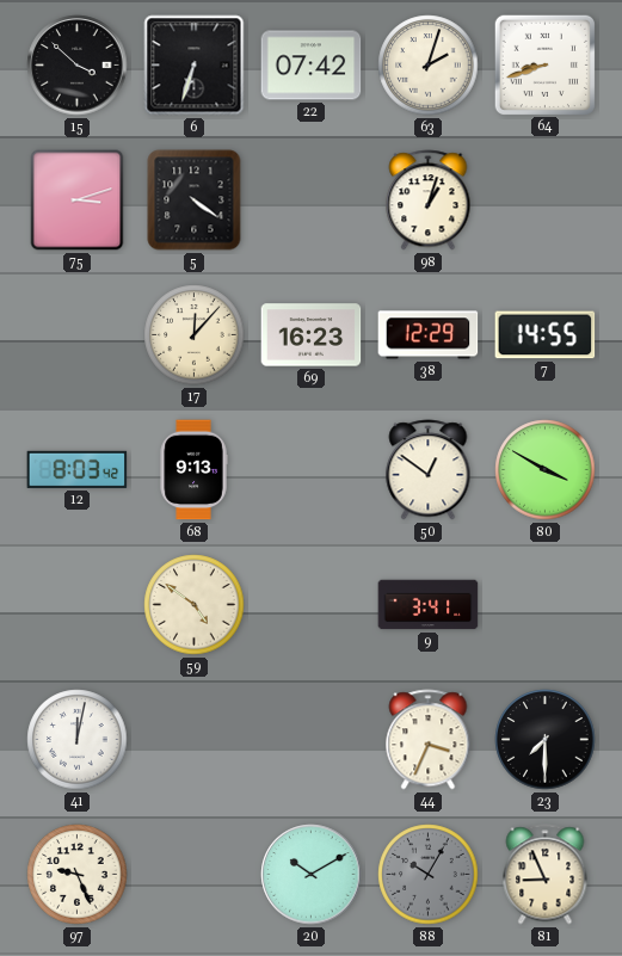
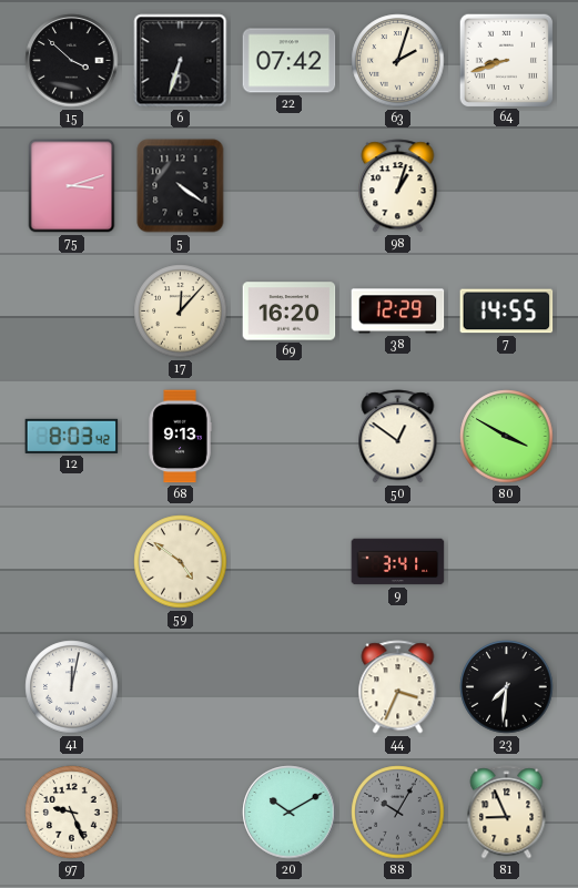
69: 16:23 -> 16:20 (290, 312)
23: 7:30 -> 7:31 (507, 687)
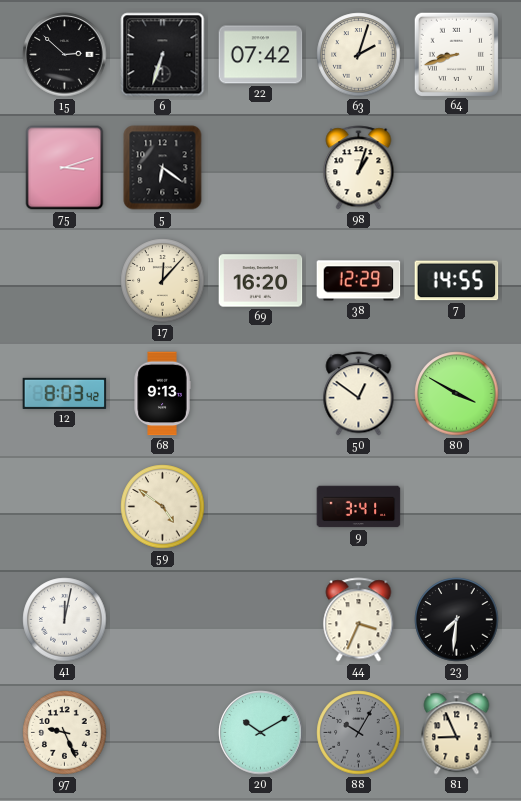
15: 3:52 -> 2:52 (65, 55)
5: 4:21 -> 6:21 (163, 168)
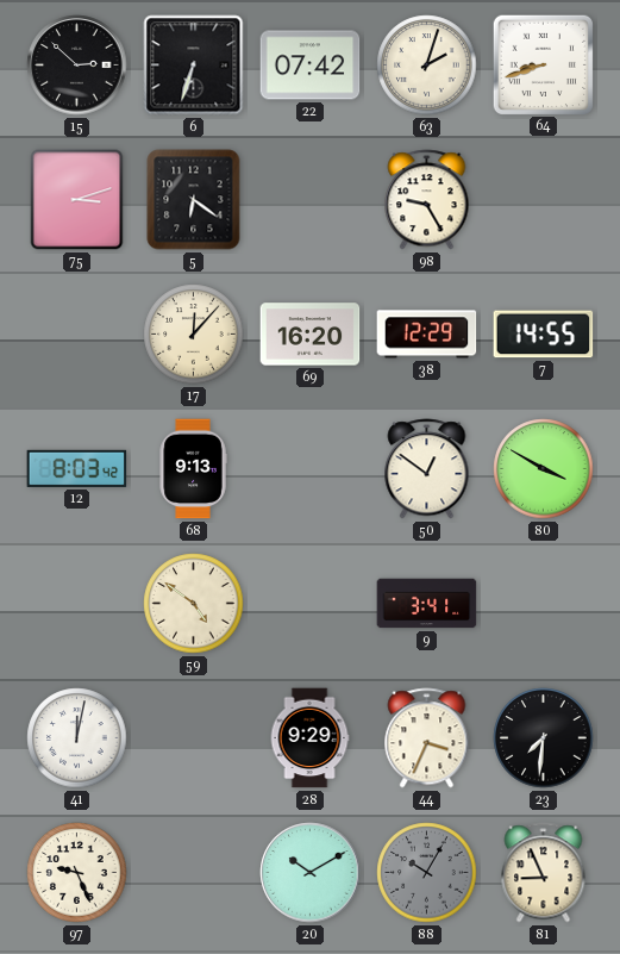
98: 1:03 -> 9:25 (427, 200)
28: none -> 9:29 (309, 738)
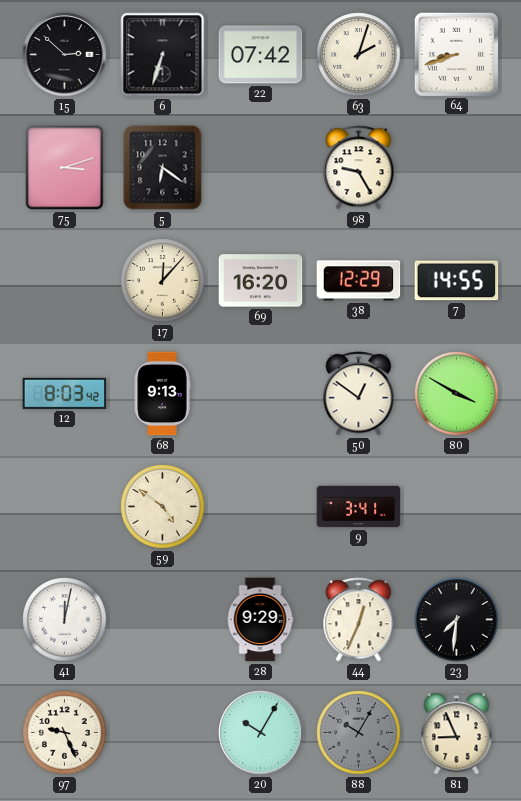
44: 3:34 -> 12:34 (359, 620)
20: 10:10 -> 10:05 (261, 733)
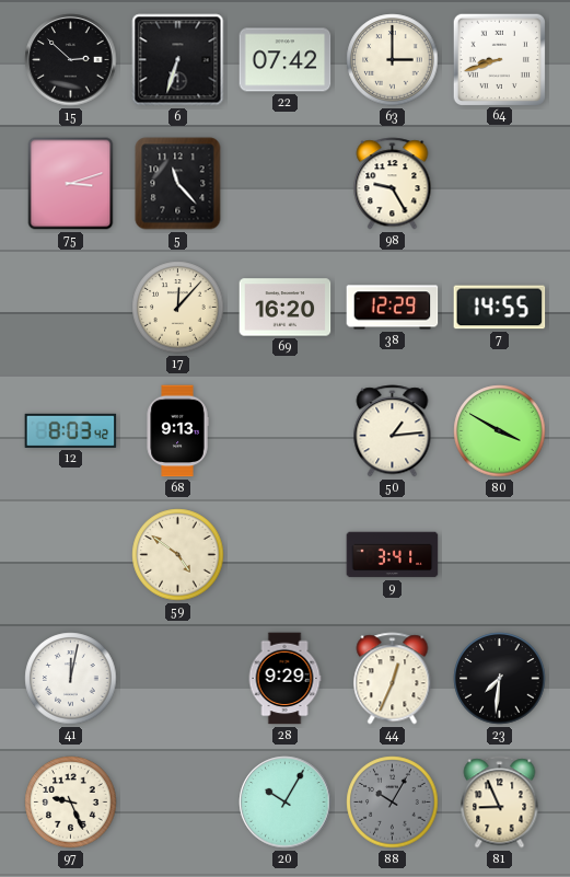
63: 2:03 -> 3:00 (393, 60)
5: 6:21 -> 11:23 (178, 184)
50: 12:51 -> 1:14 (393, 431)
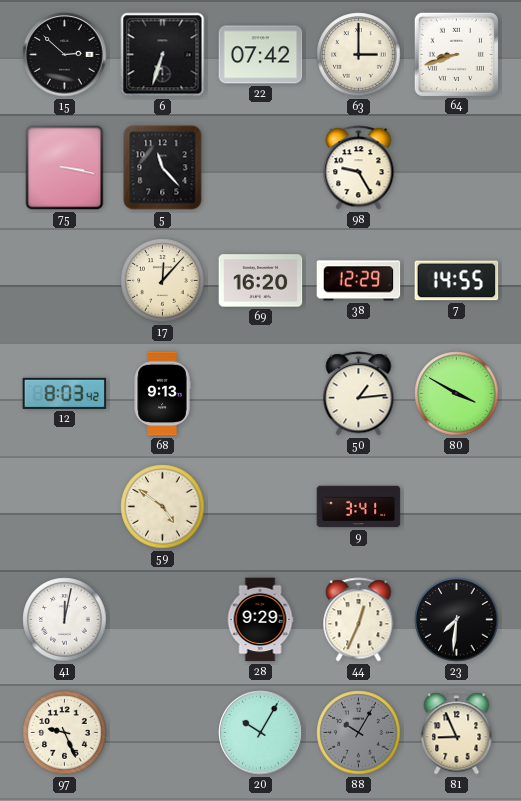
75: 3:12 -> 3:17 (65, 168)
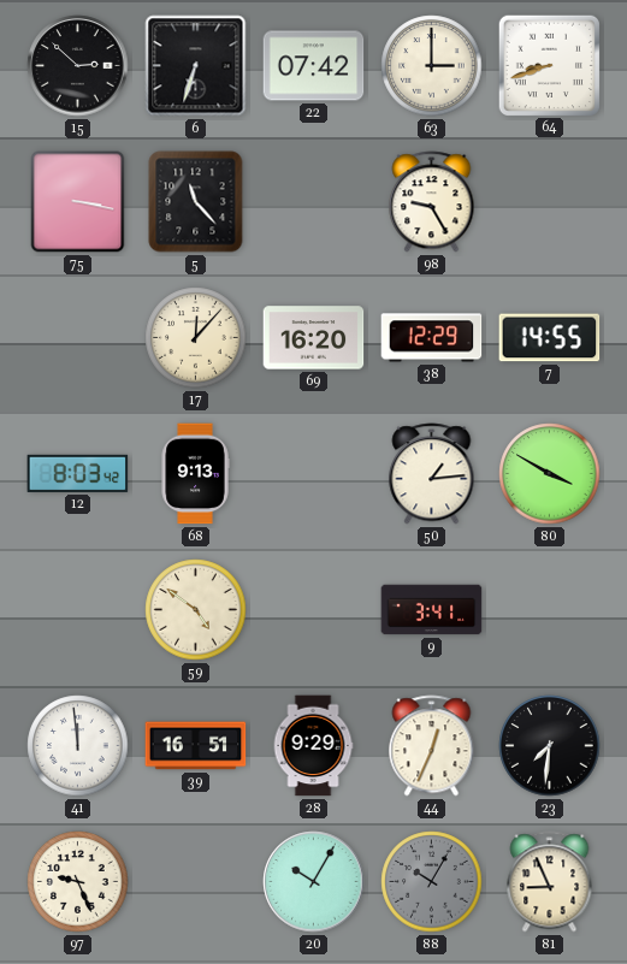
41: 12:02 -> 11:59 (78, 746)
39: none -> 16:51 (196, 746)
